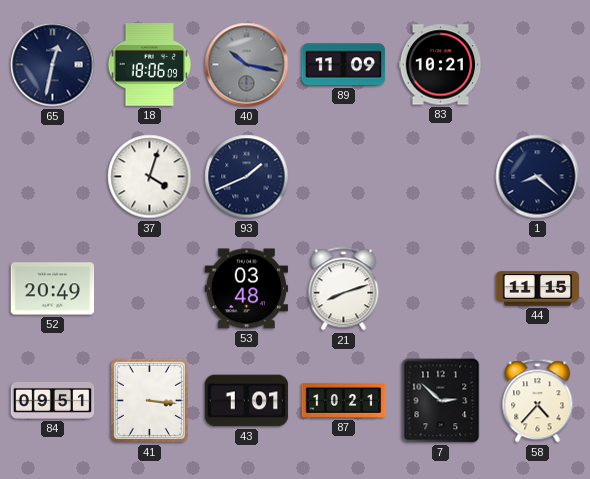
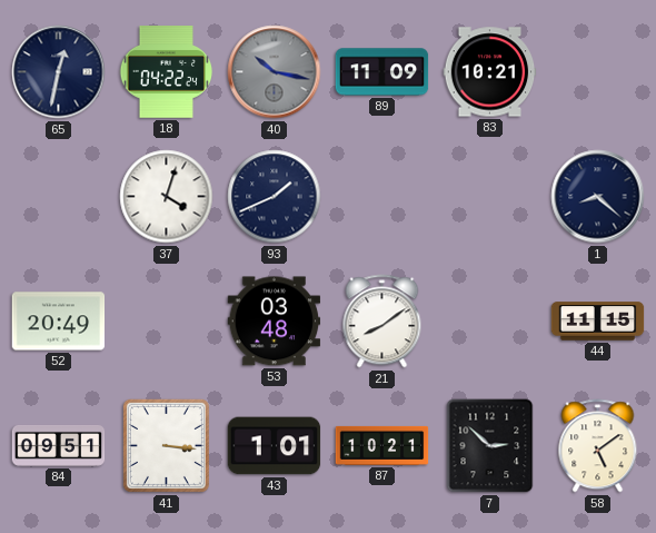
18: 18:06 -> 04:22 (166, 72)
21: 8:12 -> 8:09 (382, 322)
58: 4:37 -> 5:09 (598, 446)
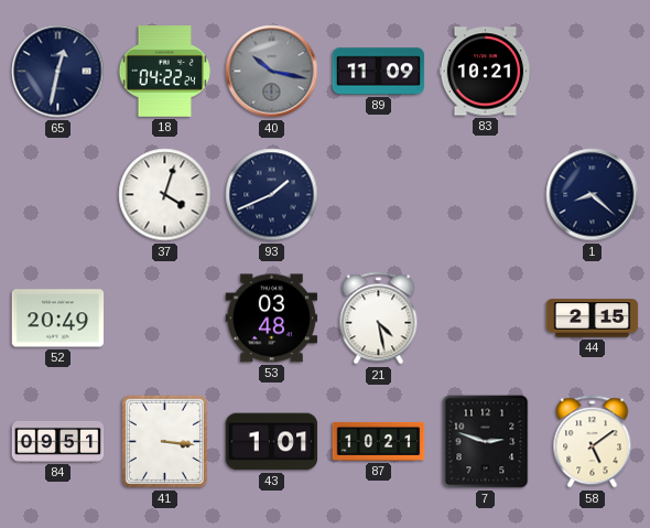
21: 8:09 -> 4:28 (379, 319)
44: 11:15 -> 2:15 (593, 319)
7: 2:52 -> 2:48 (486, 442)
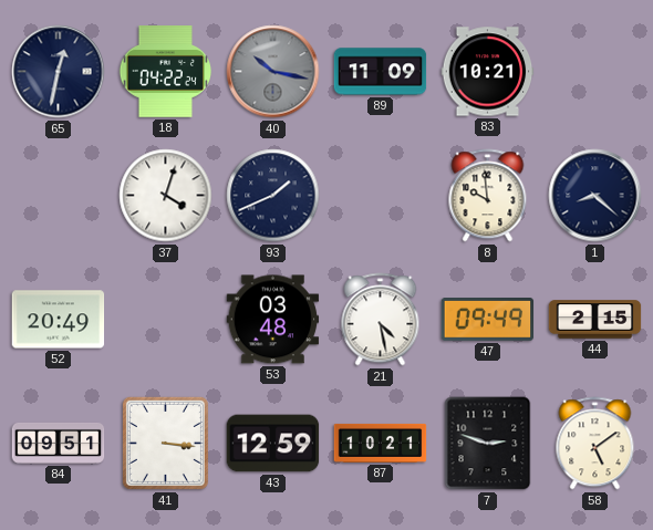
8: none -> 9:59 (488, 196)
47: none -> 09:49 (488, 320)
43: 1:01 -> 12:59 (273, 444)
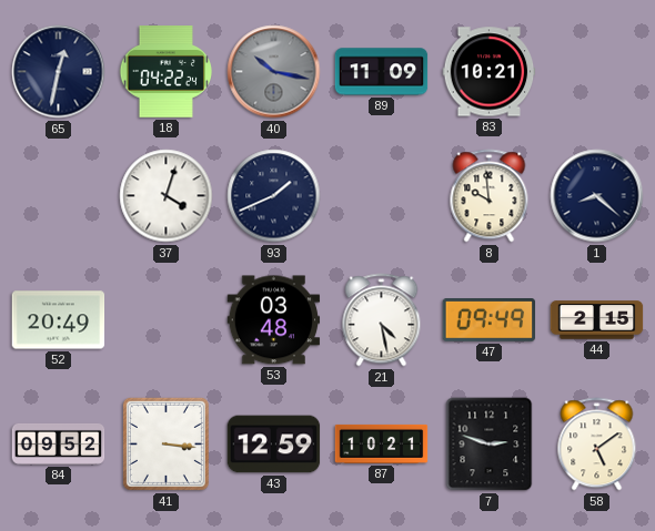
84: 09:51 -> 09:52 (59, 443)
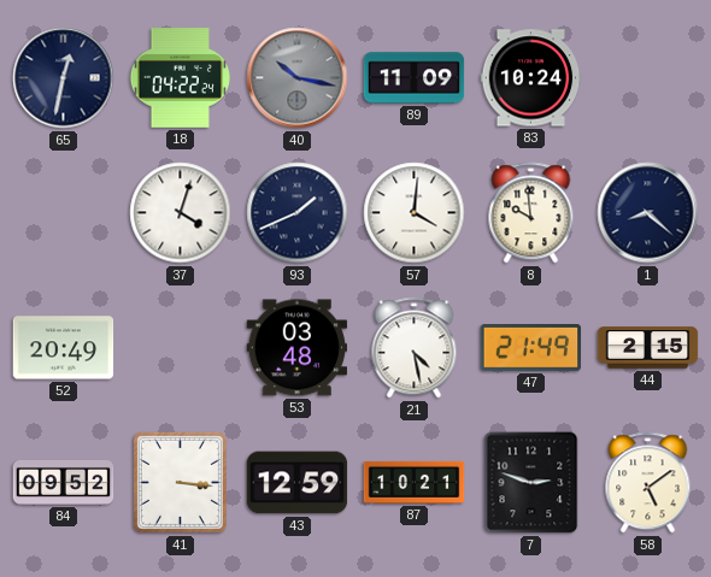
83: 10:21 -> 10:24 (531, 78)
57: none -> 4:01 (415, 213)
47: 09:49 -> 21:49 (531, 348)
